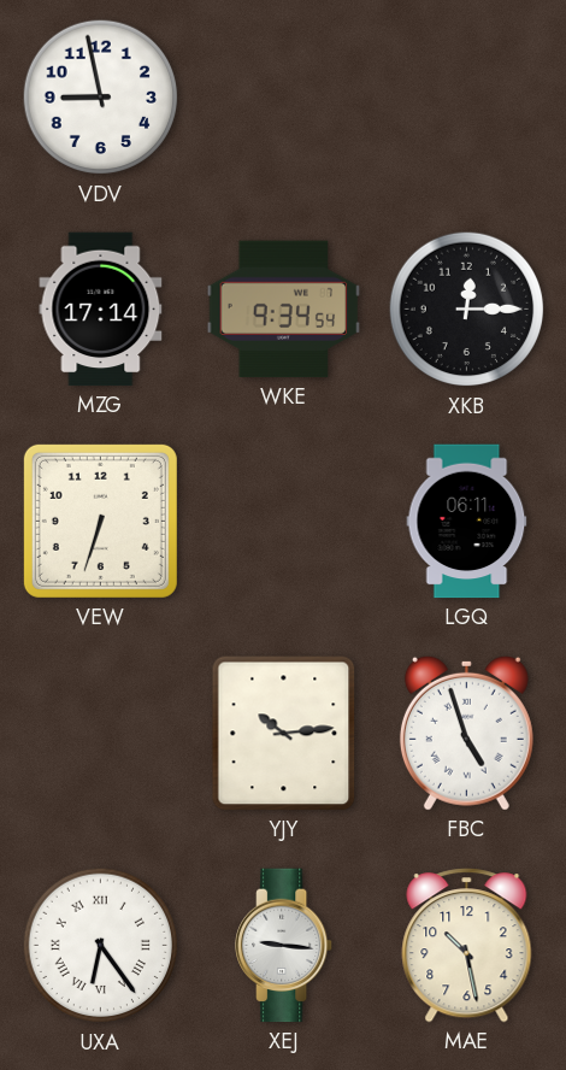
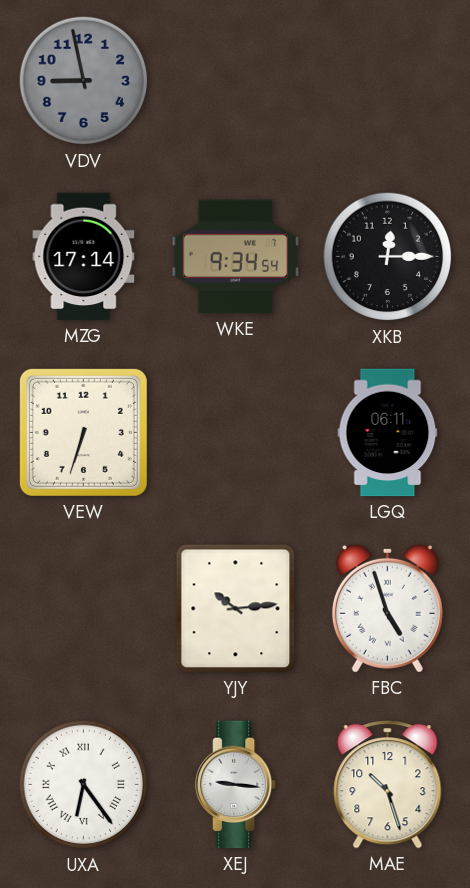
VDV dial: white -> grey (84, 81)
MAE: 10:28 -> 10:27 (388, 785)
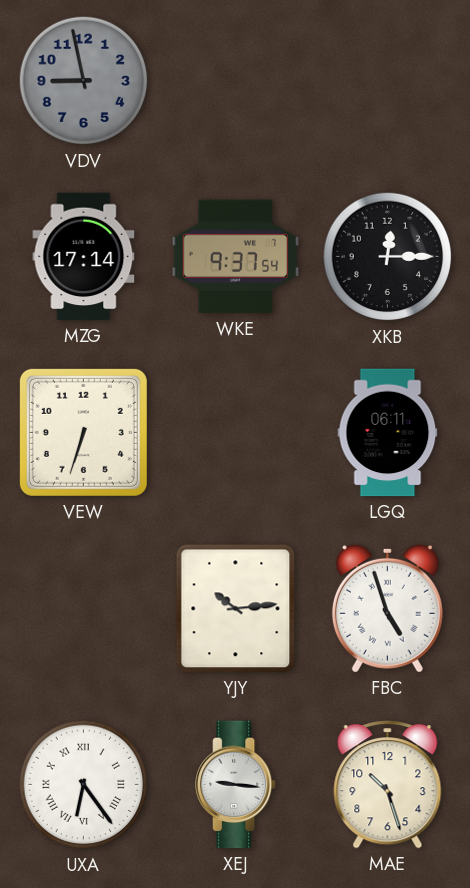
WKE: 9:34 -> 9:37 (236, 257)
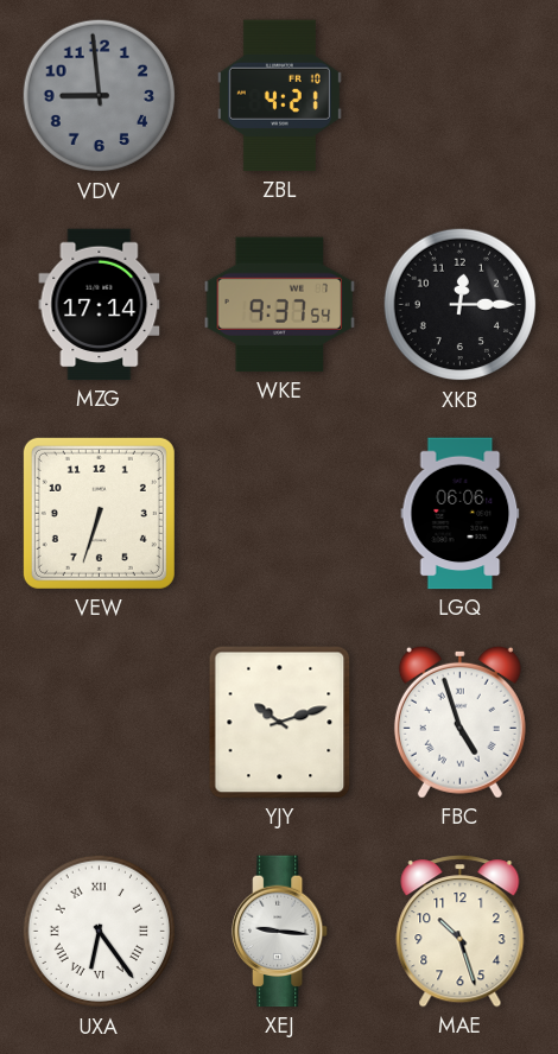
VDV: 8:58 -> 8:59 (100, 96)
ZBL: none -> 4:21 (279, 96)
LGQ: 06:11 -> 06:06 (461, 514)
YJY: 10:14 -> 10:12 (280, 723)
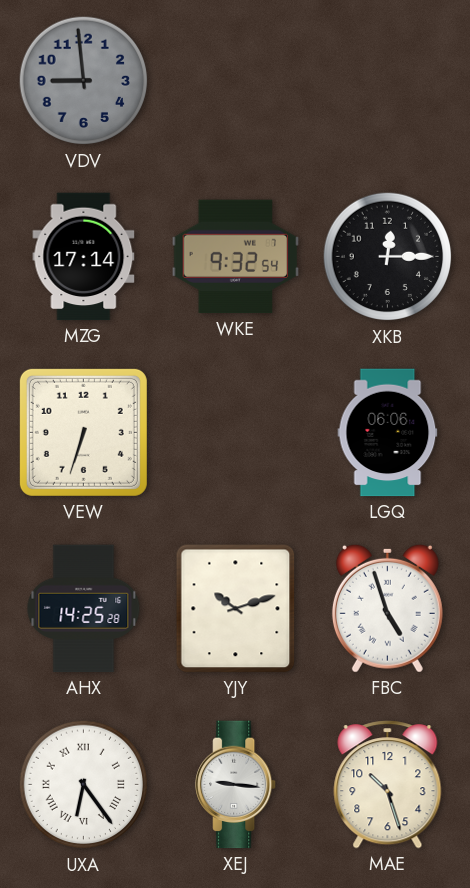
ZBL: 4:21 -> none (279, 96)
WKE: 9:37 -> 9:32 (236, 257)
AHX: none -> 14:25 (84, 609)
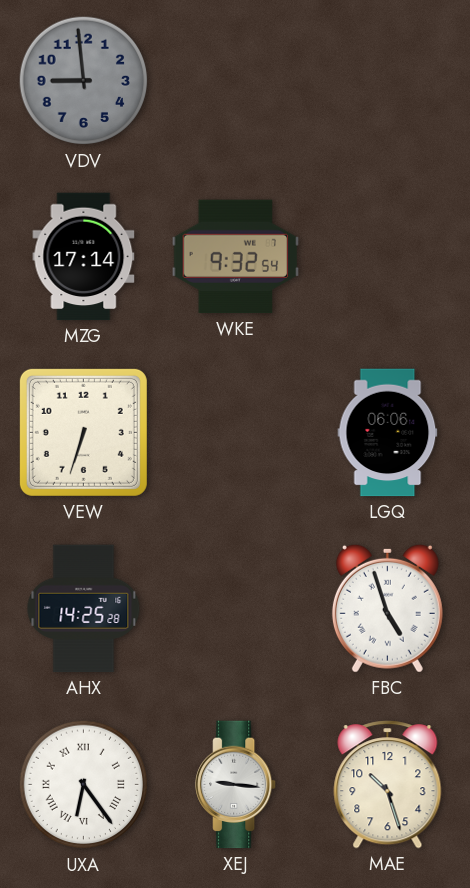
XKB: 12:15 -> none (388, 257)
YJY: 10:12 -> none (236, 609)
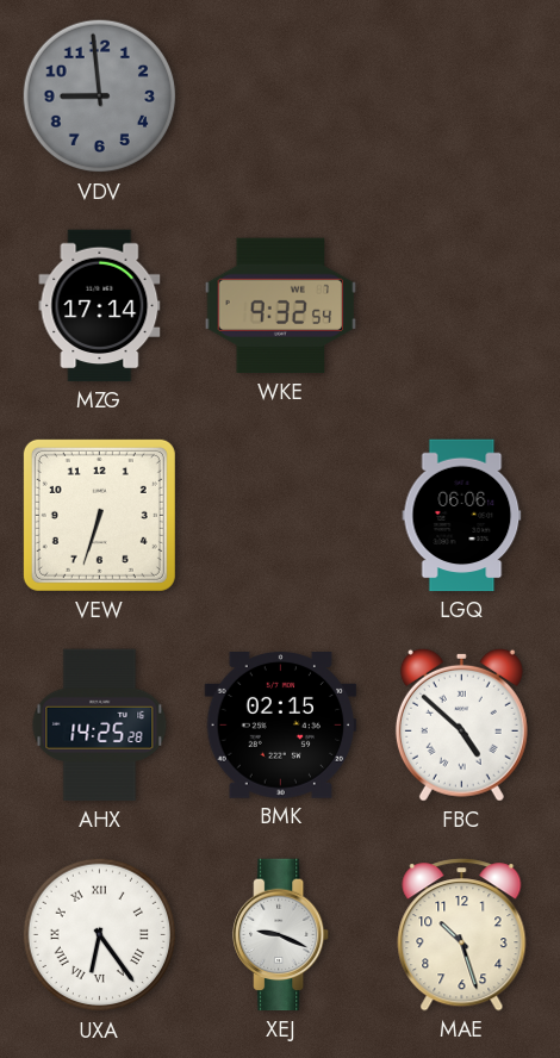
BMK: none -> 02:15 (281, 726)
FBC: 4:57 -> 4:52 (461, 724)
XEJ: 9:16 -> 9:19 (282, 935)
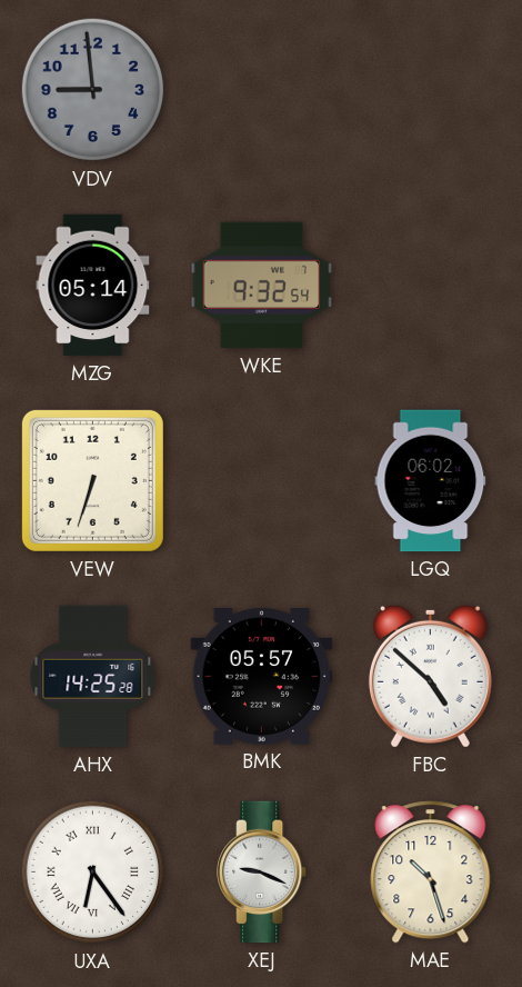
MZG: 17:14 -> 05:14 (93, 286)
LGQ: 06:06 -> 06:02 (431, 481)
BMK: 02:15 -> 05:57 (262, 677)
